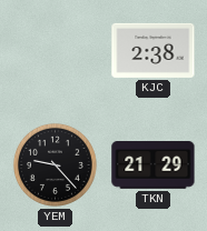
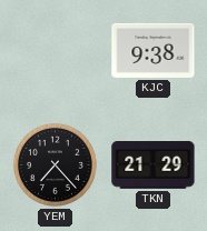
KJC: 2:38 -> 9:38 (154, 50)
YEM: 9:23 -> 7:23 (55, 164)
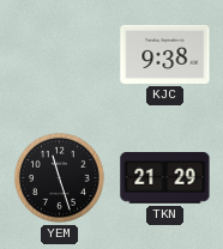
YEM: 7:23 -> 11:27 (59, 177)
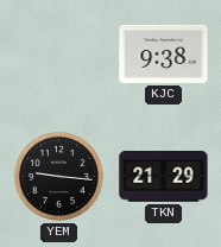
YEM: 11:27 -> 9:16 (58, 176)
